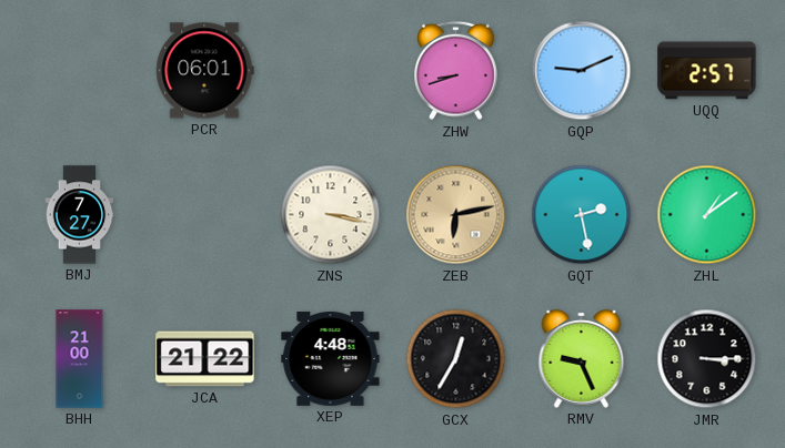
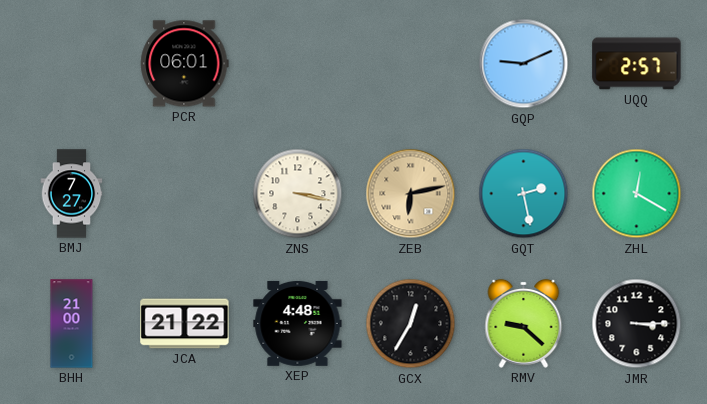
ZHW: 8:42 -> none (456, 71)
ZHL: 1:09 -> 12:20 (637, 194)
RMV: 9:26 -> 9:22 (524, 323)
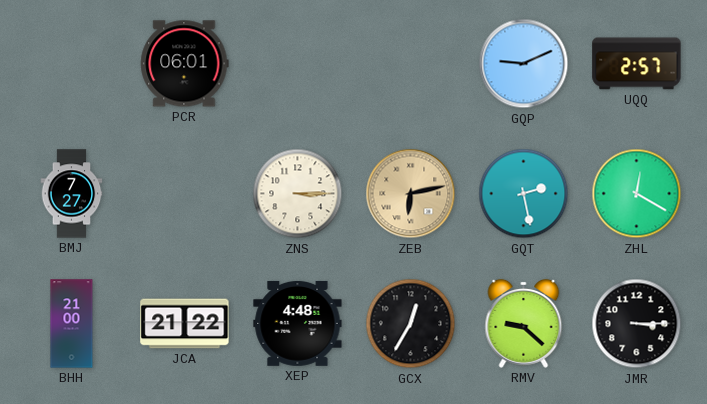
ZNS: 3:17 -> 3:15 (298, 194)
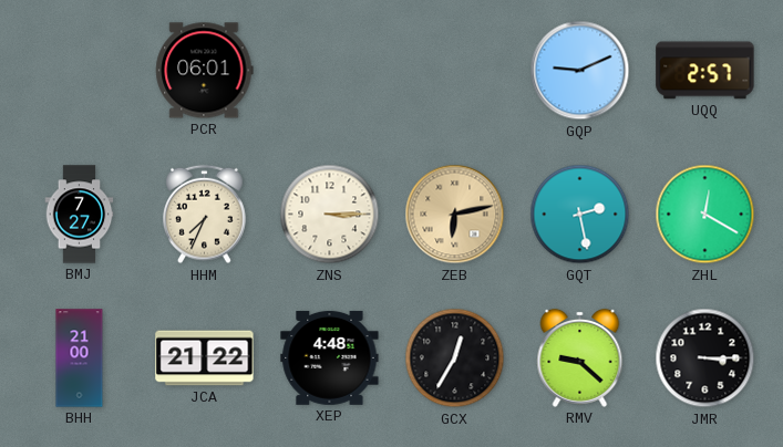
HHM: none -> 7:34 (205, 215)
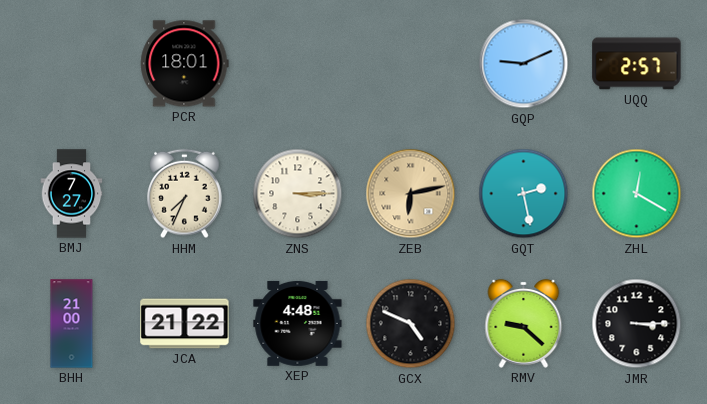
PCR: 06:01 -> 18:01 (185, 64)
GCX: 12:35 -> 4:49 (411, 324)
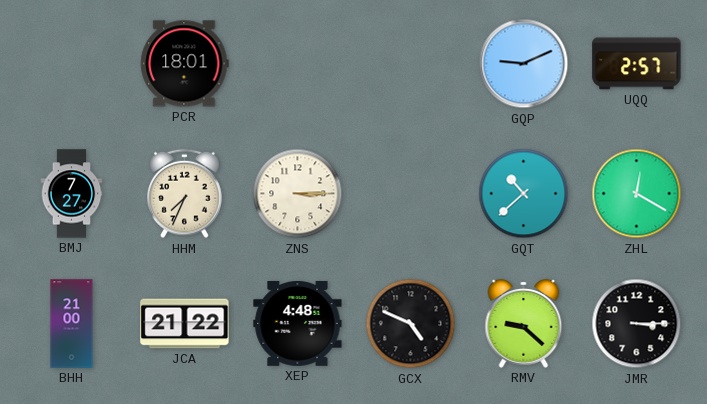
ZEB: 6:13 -> none (411, 194)
GQT: 2:28 -> 10:38 (524, 194)
